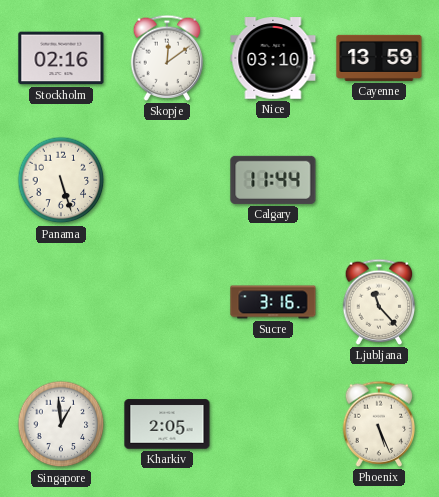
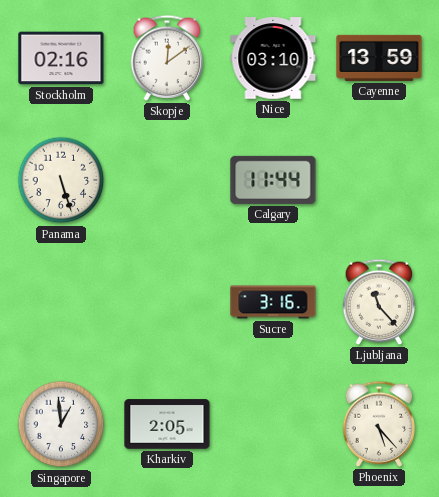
Phoenix: 5:26 -> 5:23 (379, 424)
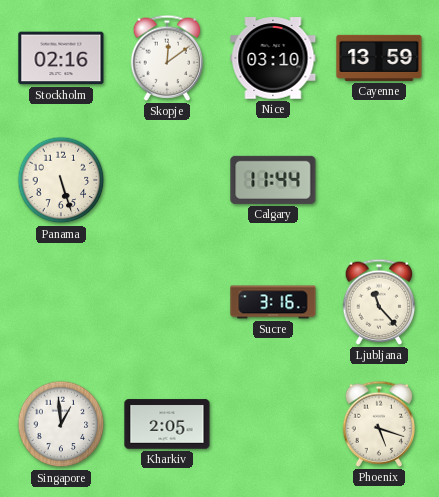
Phoenix: 5:23 -> 5:18 (379, 424)
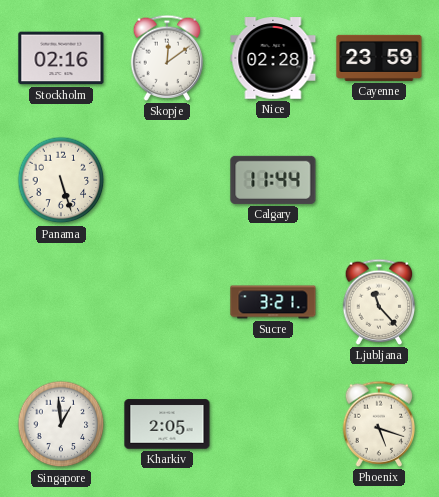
Nice: 03:10 -> 02:28 (273, 58)
Cayenne: 13:59 -> 23:59 (379, 58)
Sucre: 3:16 -> 3:21 (273, 302)
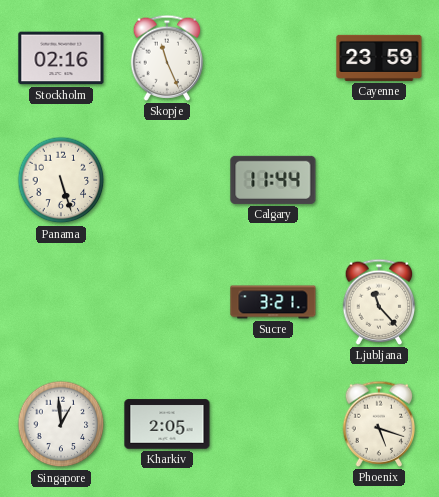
Skopje: 12:09 -> 11:26 (167, 58)
Nice: 02:28 -> none (273, 58)
